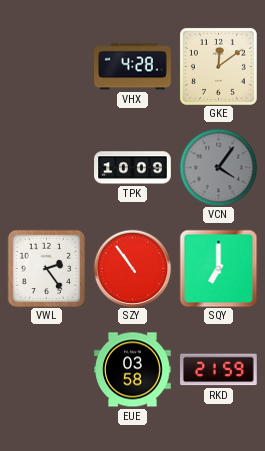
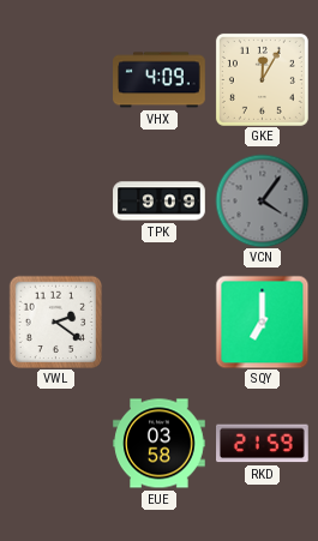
VHX: 4:28 -> 4:09 (160, 80)
GKE: 12:09 -> 12:05 (262, 79)
TPK: 10:09 -> 9:09 (160, 202)
VWL: 2:24 -> 2:21 (55, 321)
SZY: 10:54 -> none (132, 268)
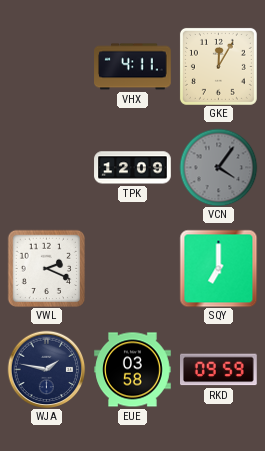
VHX: 4:09 -> 4:11 (133, 67)
TPK: 9:09 -> 12:09 (133, 168)
VWL: 2:21 -> 2:19 (46, 268)
WJA: none -> 1:47 (46, 369)
RKD: 21:59 -> 09:59 (219, 370)
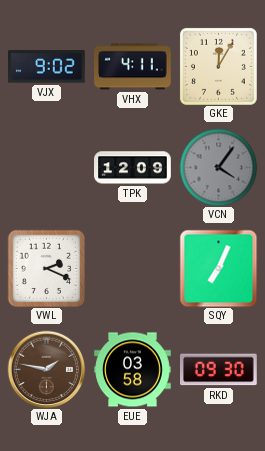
VJX: none -> 9:02 (47, 67)
SQY: 7:00 -> 7:04 (218, 268)
WJA dial: navy -> brown (46, 369)
RKD: 09:59 -> 09:30 (219, 370)
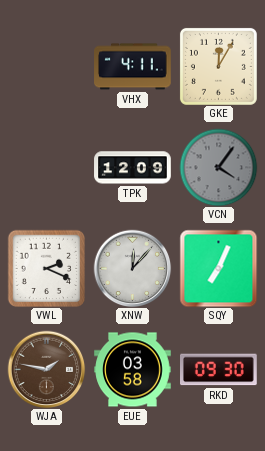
VJX: 9:02 -> none (47, 67)
XNW: none -> 12:07 (132, 268)
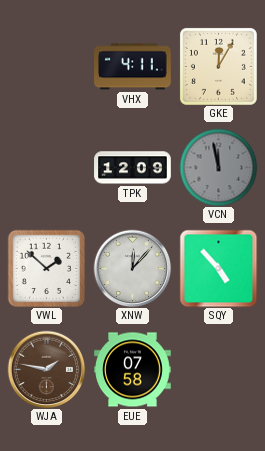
VCN: 4:06 -> 11:58 (218, 167)
VWL: 2:19 -> 1:52 (46, 268)
SQY: 7:04 -> 4:53 (218, 268)
EUE: 03:58 -> 07:58 (133, 370)
RKD: 09:30 -> none (219, 370)
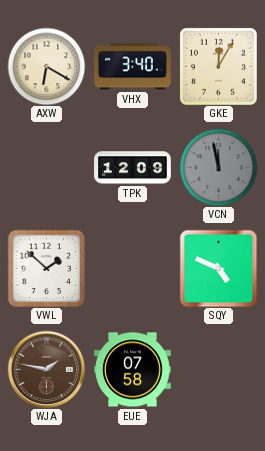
AXW: none -> 6:20 (46, 66)
VHX: 4:11 -> 3:40 (133, 67)
XNW: 12:07 -> none (132, 268)
SQY: 4:53 -> 4:49 (218, 268)
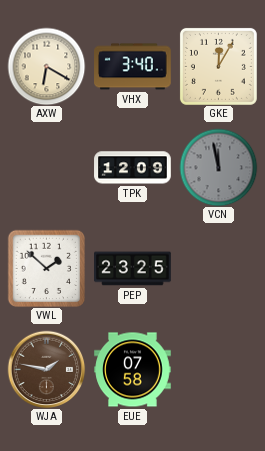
PEP: none -> 23:25 (133, 269)
SQY: 4:49 -> none (218, 268)
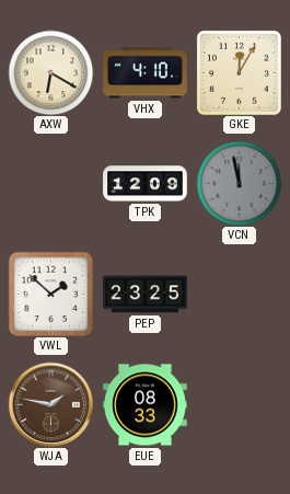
VHX: 3:40 -> 4:10 (146, 73)
EUE: 07:58 -> 08:33 (146, 405)
